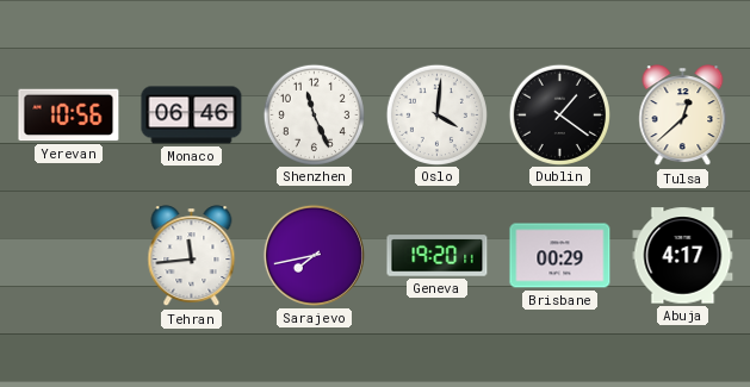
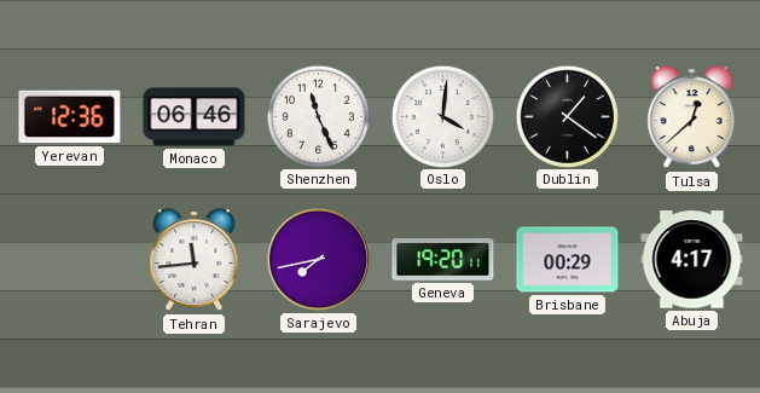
Yerevan: 10:56 -> 12:36 (70, 117)
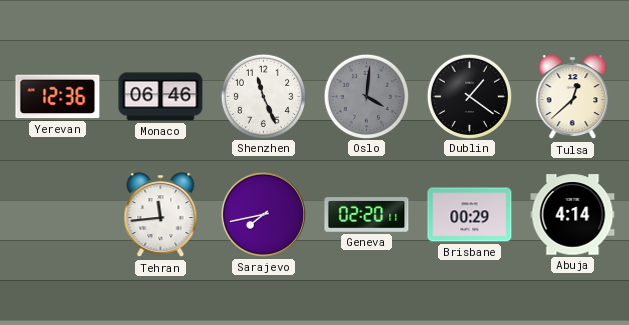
Oslo dial: white -> grey (366, 96)
Geneva: 19:20 -> 02:20 (367, 215)
Abuja: 4:17 -> 4:14 (573, 215)
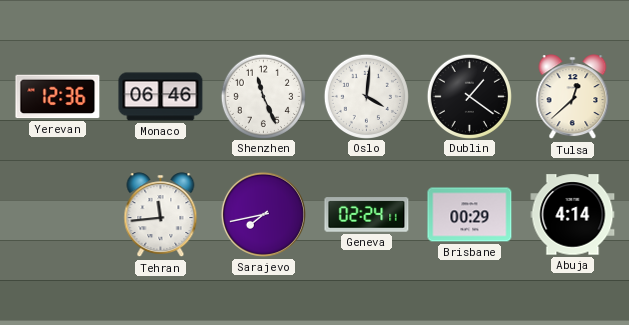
Oslo dial: grey -> white (366, 96)
Geneva: 02:20 -> 02:24 (367, 215)
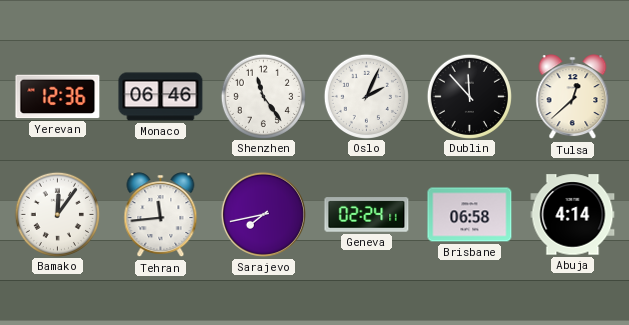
Shenzhen: 11:26 -> 11:24 (263, 96)
Oslo: 4:01 -> 2:04 (366, 96)
Dublin: 1:21 -> 11:53 (469, 96)
Bamako: none -> 12:06 (57, 214)
Brisbane: 00:29 -> 06:58 (470, 215)
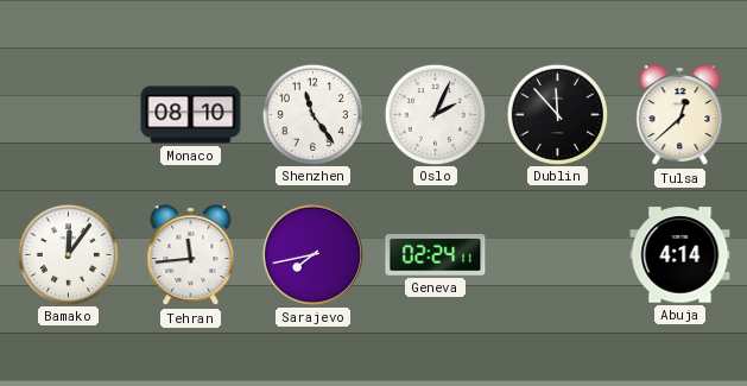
Yerevan: 12:36 -> none (58, 97)
Monaco: 06:46 -> 08:10 (191, 115)
Brisbane: 06:58 -> none (470, 215)
